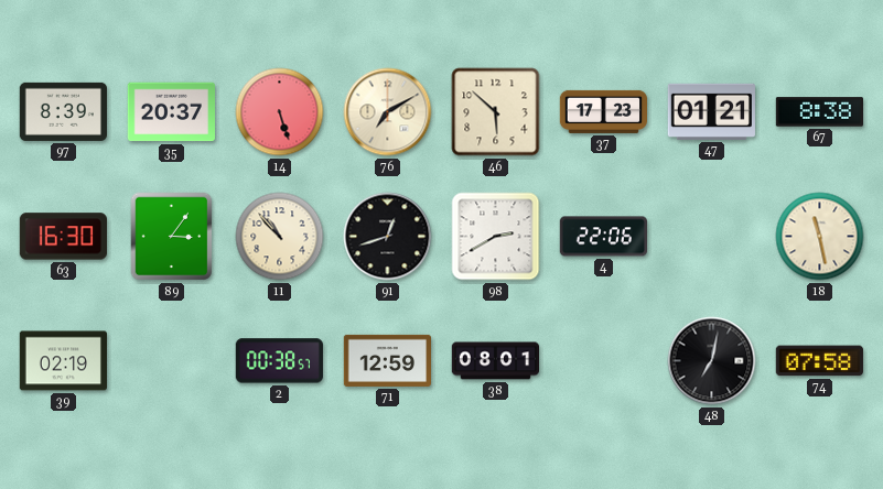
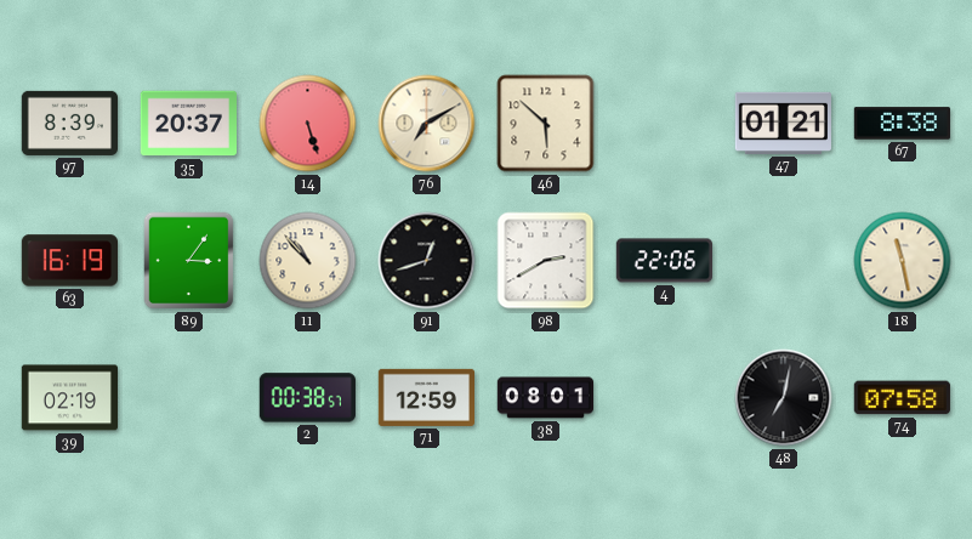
37: 17:23 -> none (603, 111)
63: 16:30 -> 16:19 (69, 261)
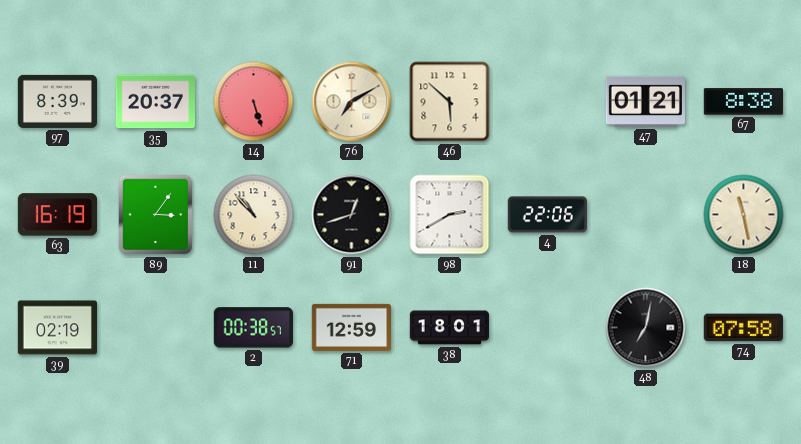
38: 08:01 -> 18:01 (449, 328)
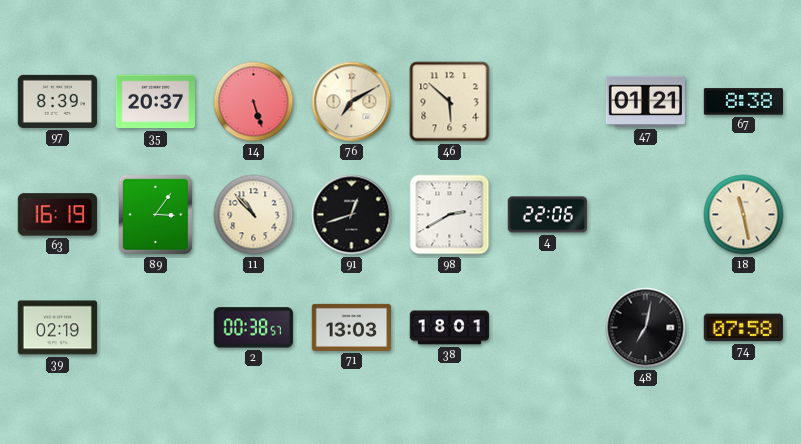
71: 12:59 -> 13:03 (351, 327)
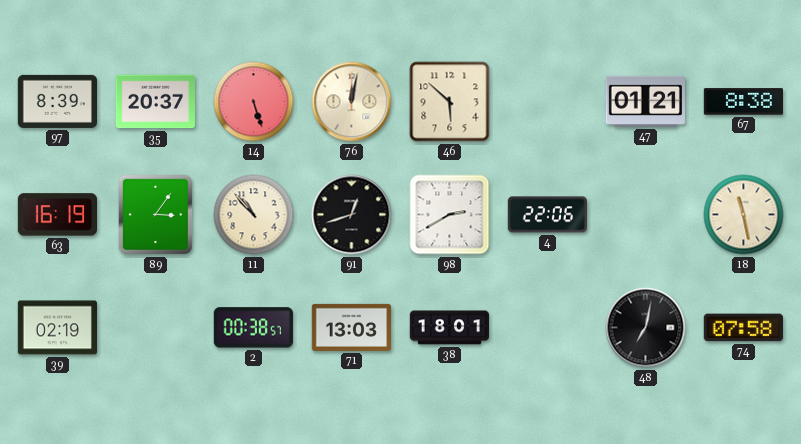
76: 7:10 -> 12:02 (352, 102)
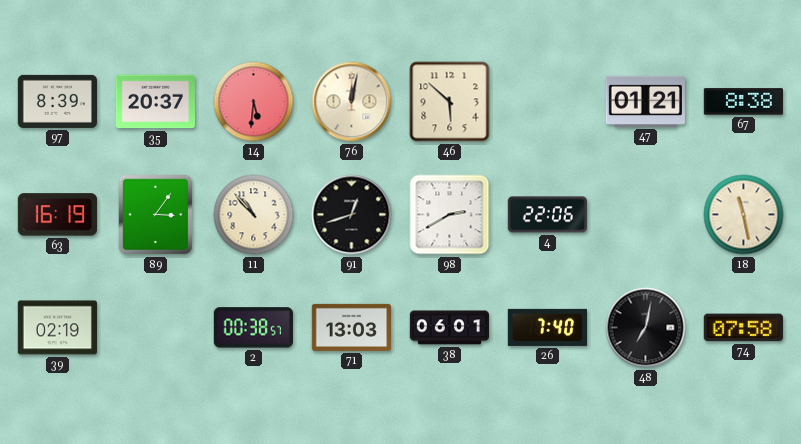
14: 5:27 -> 5:31 (254, 102)
38: 18:01 -> 06:01 (449, 328)
26: none -> 7:40 (547, 327)
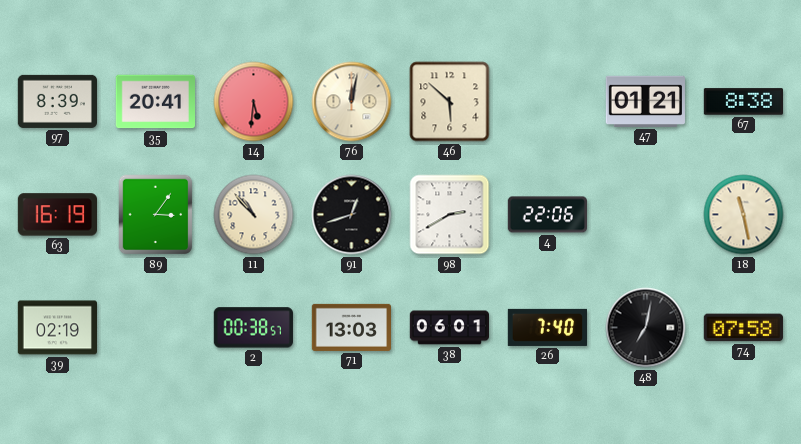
35: 20:37 -> 20:41 (155, 102)
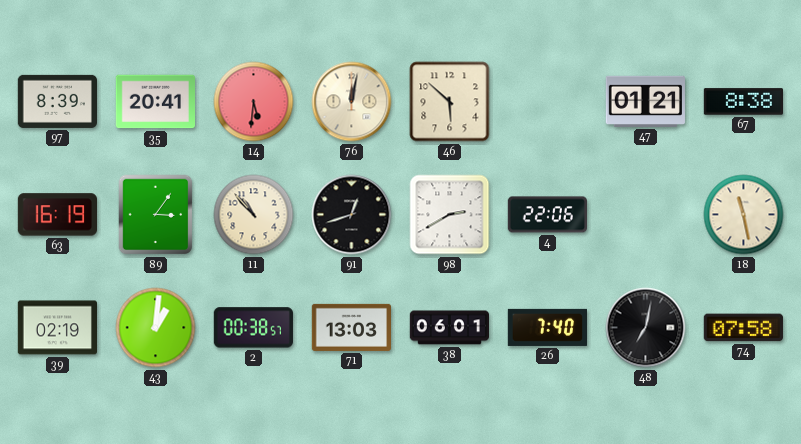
43: none -> 1:01 (156, 328)
